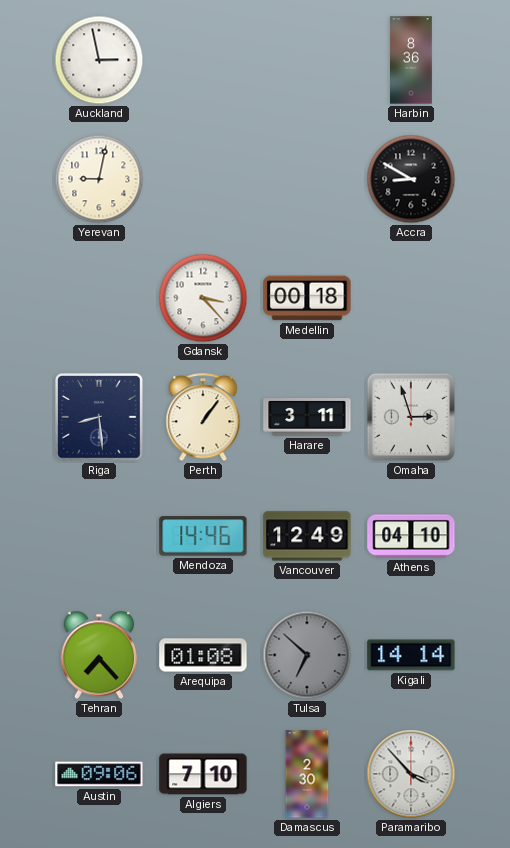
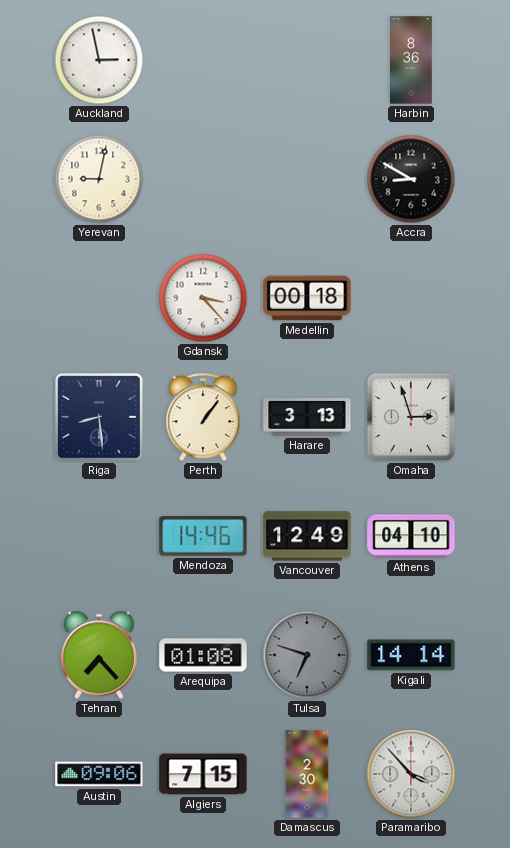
Harare: 3:11 -> 3:13 (307, 417)
Tulsa: 6:52 -> 6:48 (307, 655)
Algiers: 7:10 -> 7:15 (203, 774)
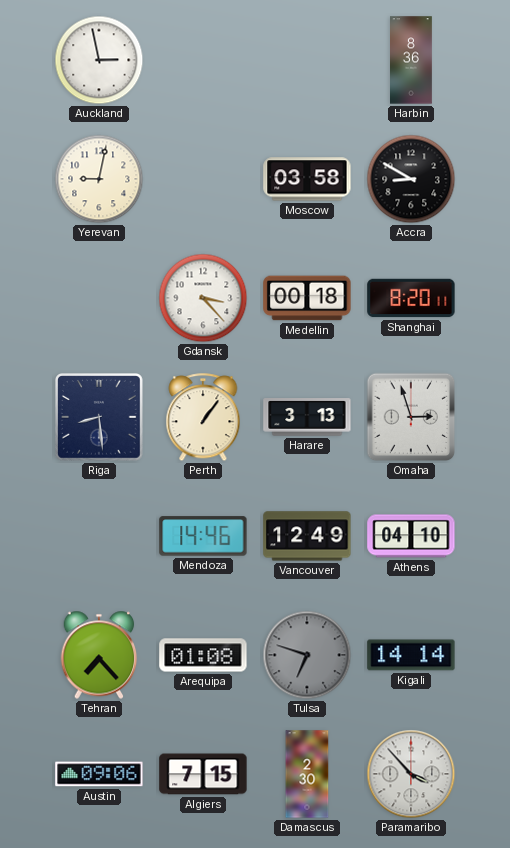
Moscow: none -> 03:58 (307, 179)
Shanghai: none -> 8:20 (411, 298)
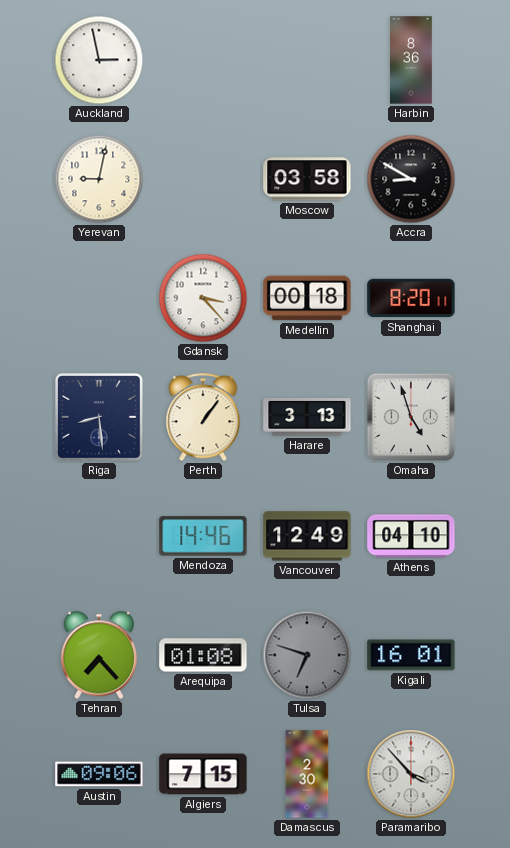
Omaha: 2:57 -> 4:57 (411, 417)
Kigali: 14:14 -> 16:01 (411, 655)
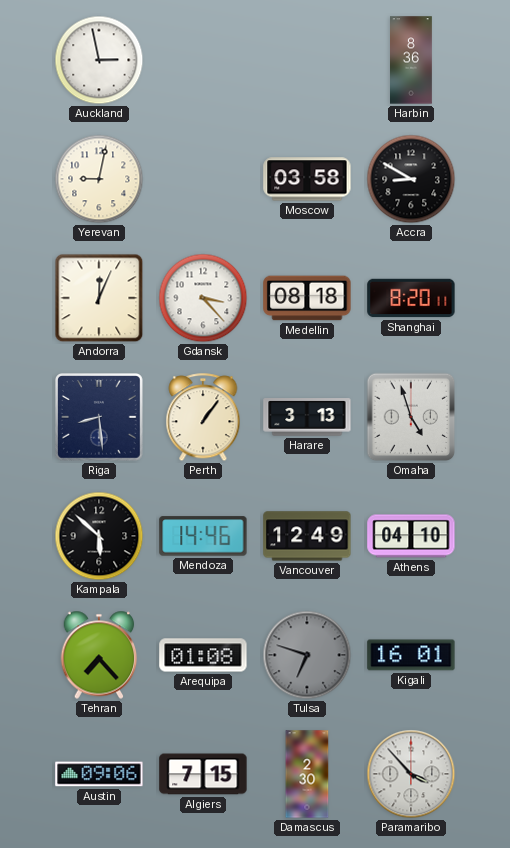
Andorra: none -> 12:04 (99, 298)
Medellin: 00:18 -> 08:18 (307, 298)
Kampala: none -> 5:52 (99, 536)
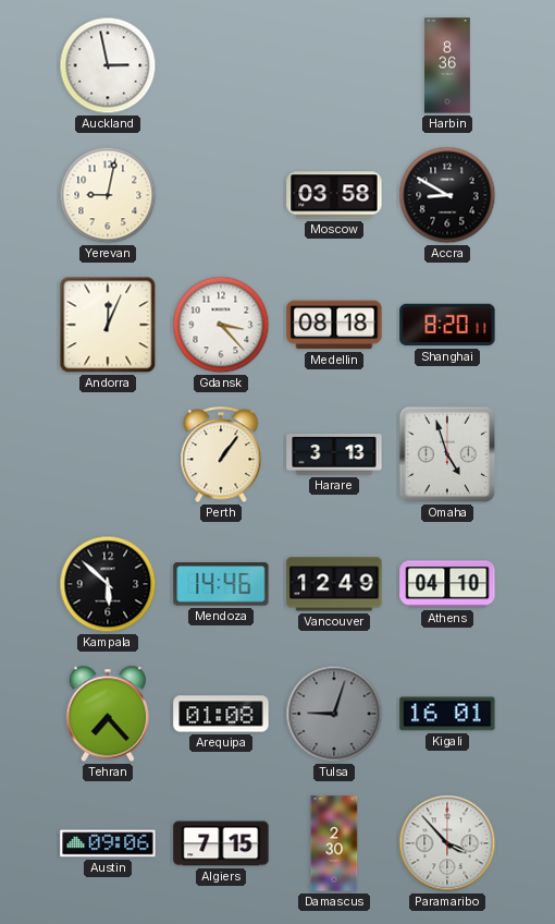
Riga: 8:29 -> none (100, 418)
Tulsa: 6:48 -> 9:03 (334, 714)
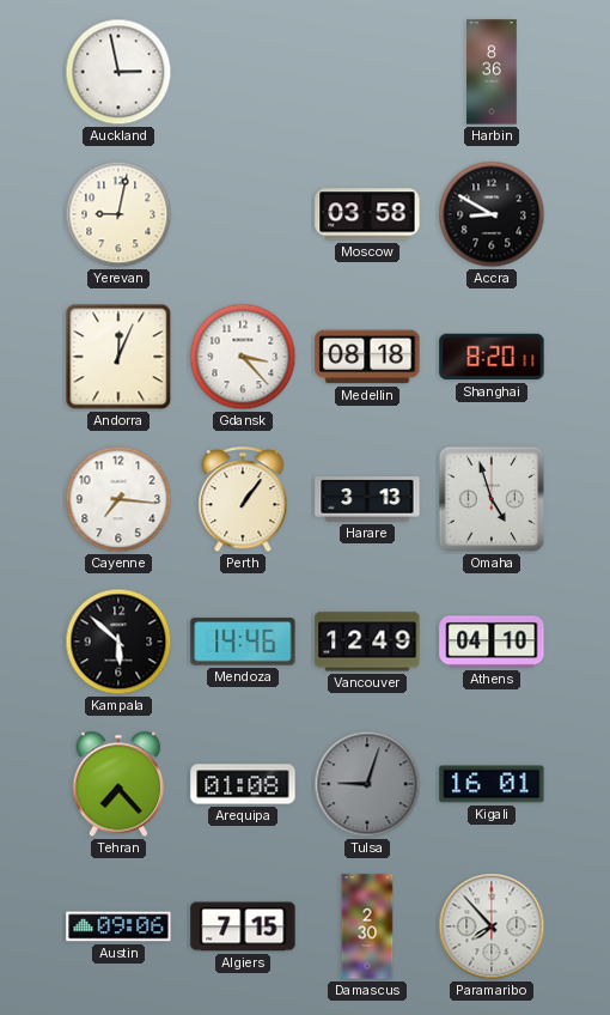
Cayenne: none -> 7:16 (118, 499)
Paramaribo: 3:53 -> 7:53 (492, 926)
